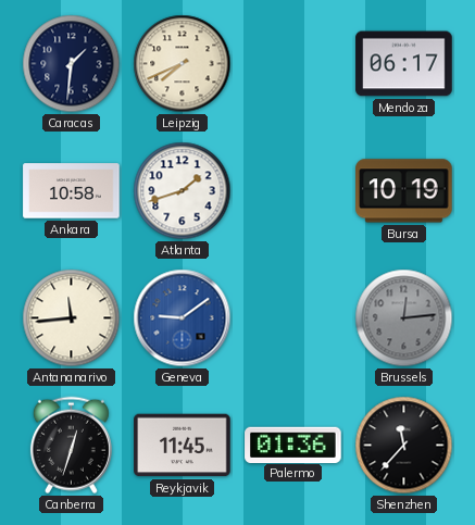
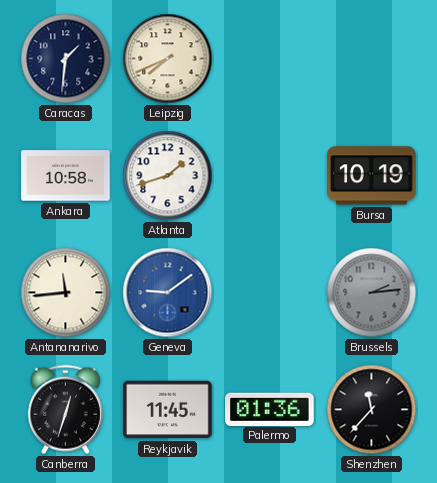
Mendoza: 06:17 -> none (404, 64)
Brussels: 12:14 -> 2:14 (372, 293)
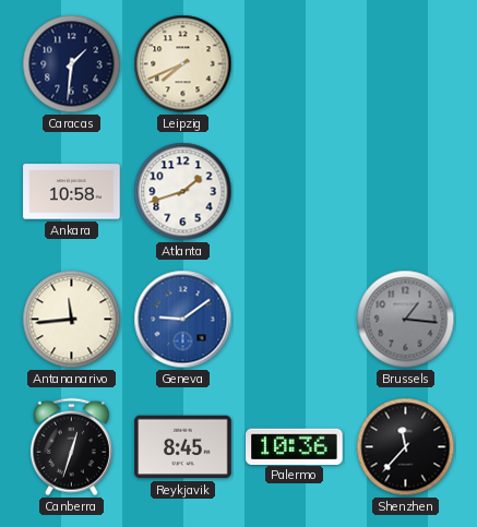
Bursa: 10:19 -> none (372, 176)
Brussels: 2:14 -> 1:16 (406, 320)
Reykjavik: 11:45 -> 8:45 (183, 447)
Palermo: 01:36 -> 10:36 (295, 446)
